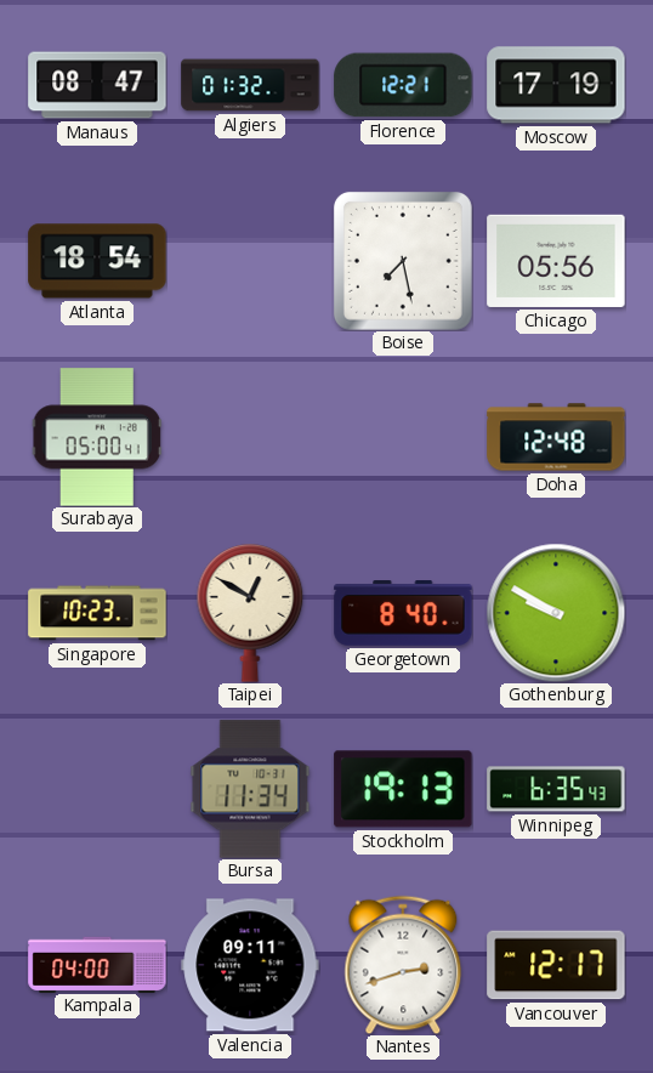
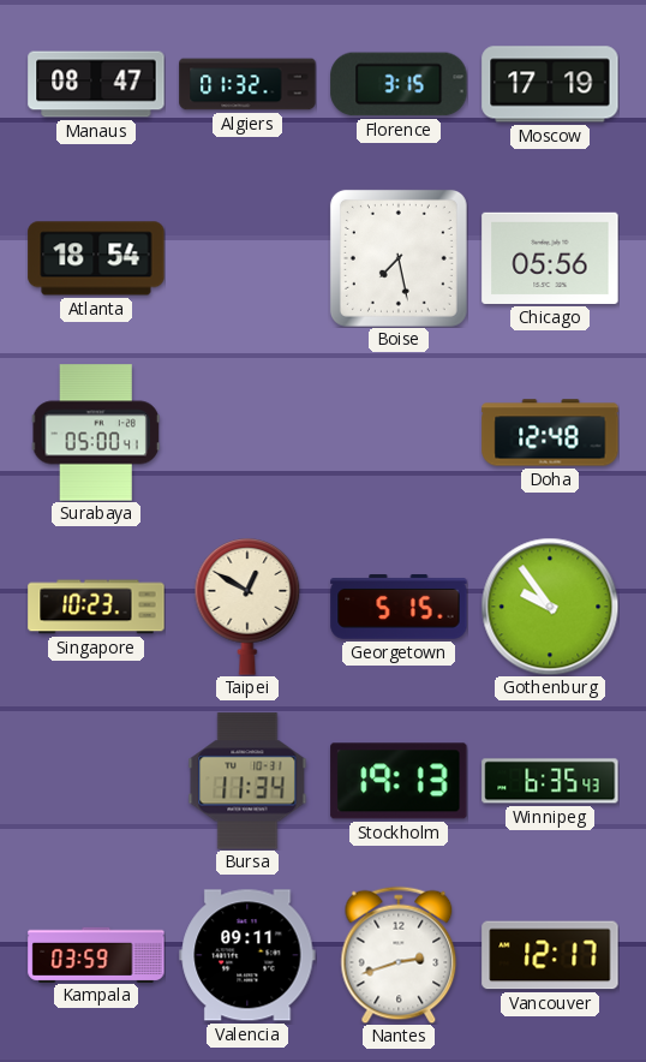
Florence: 12:21 -> 3:15 (399, 84)
Georgetown: 8:40 -> 5:15 (399, 608)
Gothenburg: 9:50 -> 9:54 (550, 607)
Kampala: 04:00 -> 03:59 (96, 954)
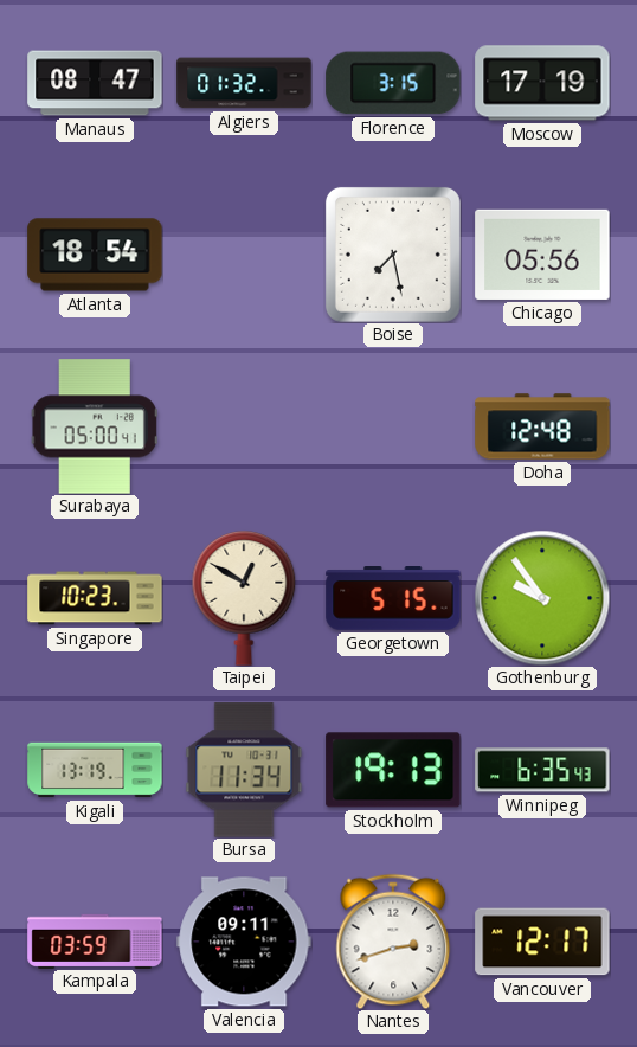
Kigali: none -> 13:19 (95, 770)
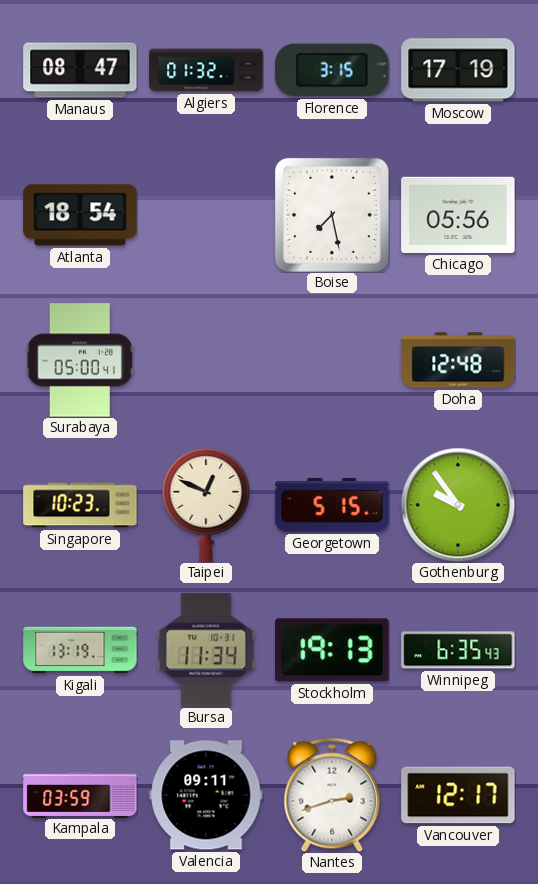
Taipei: 12:50 -> 12:49 (206, 505)
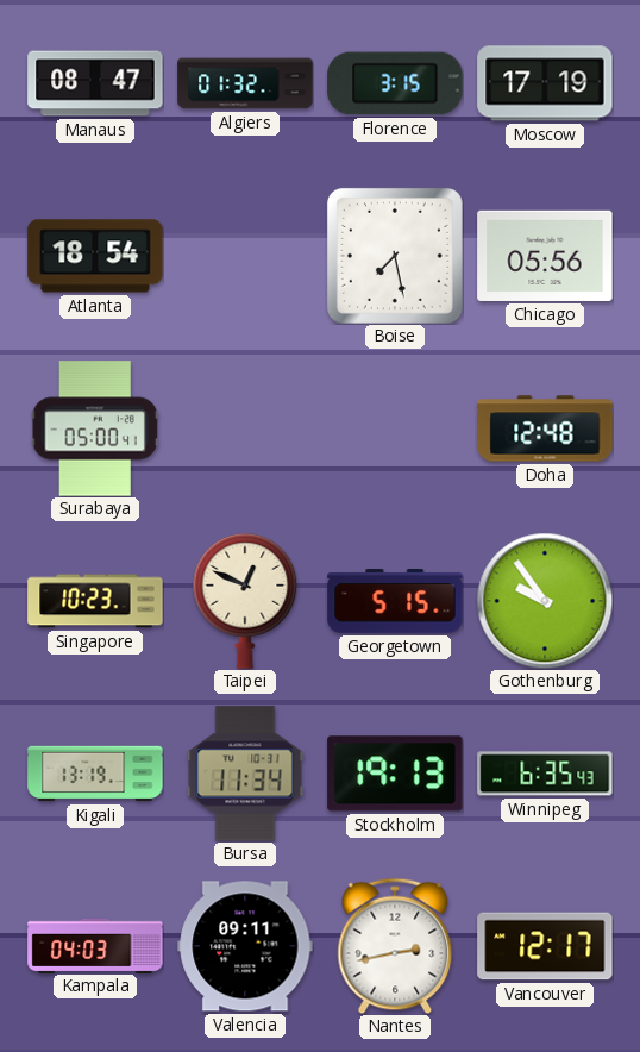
Kampala: 03:59 -> 04:03 (95, 945)
Nantes: 2:42 -> 2:43 (395, 946)
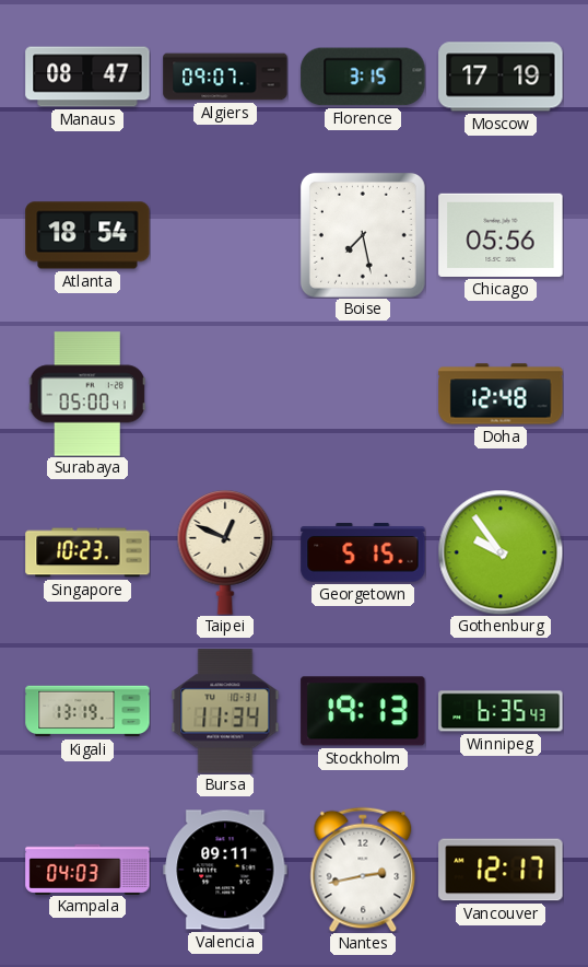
Algiers: 01:32 -> 09:07 (225, 77)
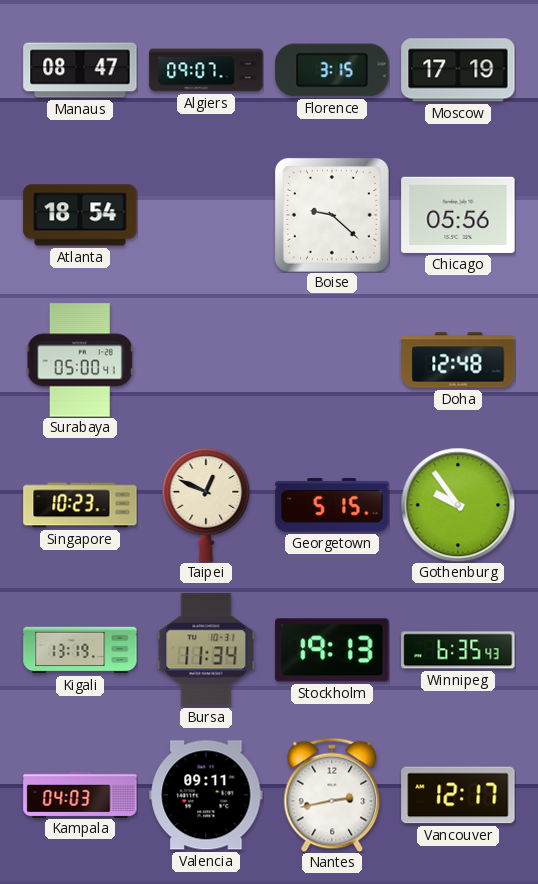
Boise: 7:28 -> 9:22 (332, 215)
